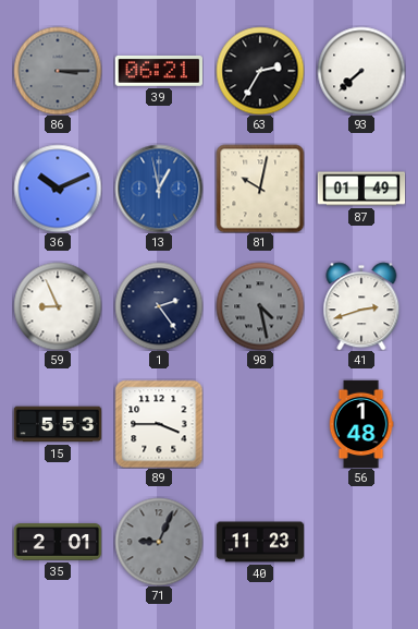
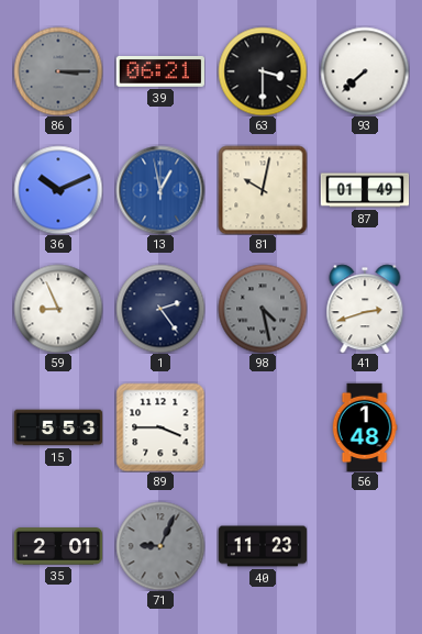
63: 2:35 -> 3:30 (263, 71)
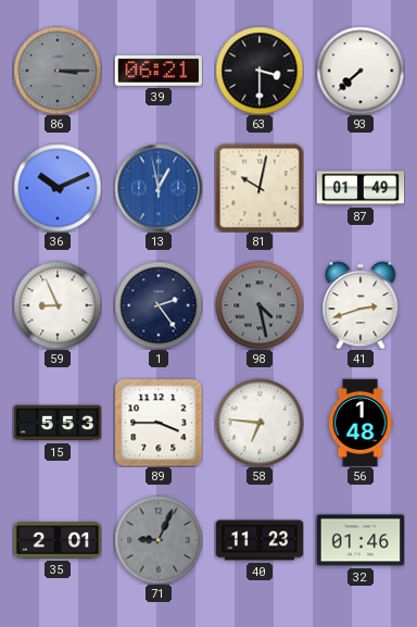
58: none -> 6:46 (260, 423)
32: none -> 01:46 (361, 540)
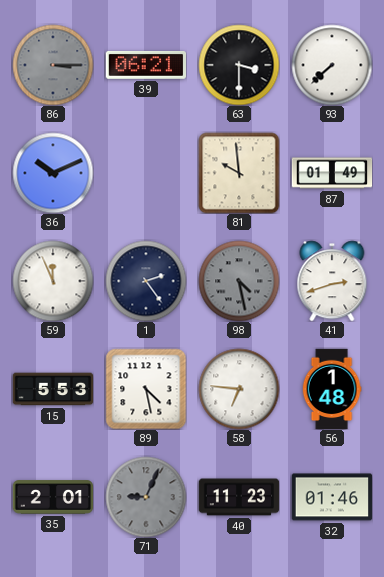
13: 12:58 -> none (159, 188)
81: 10:02 -> 9:59 (239, 173)
59: 8:56 -> 11:56 (53, 281)
89: 3:45 -> 4:28 (146, 389)
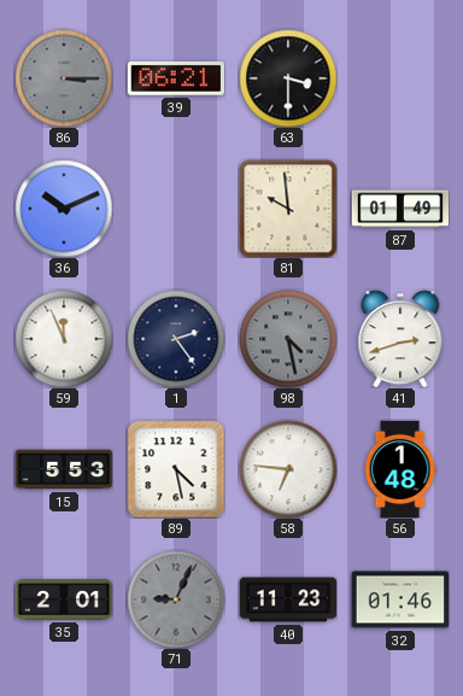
93: 7:38 -> none (332, 65)
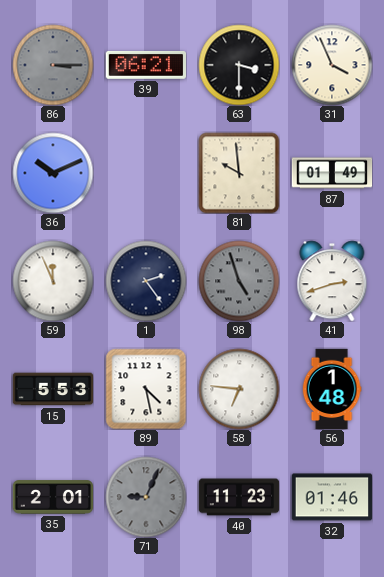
31: none -> 3:56 (332, 65)
98: 4:28 -> 4:57 (239, 281)
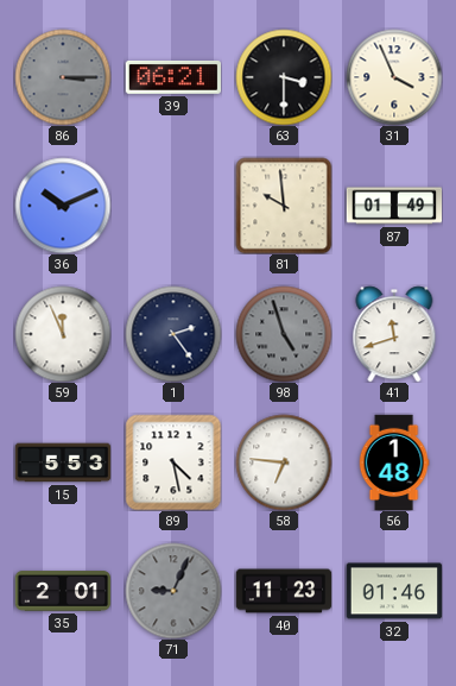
41: 2:42 -> 11:42 (394, 334)
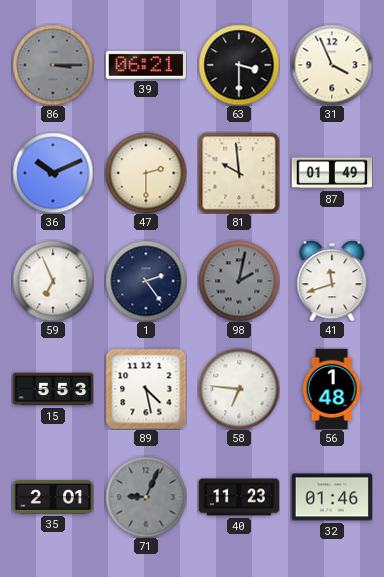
47: none -> 2:30 (146, 173)
59: 11:56 -> 6:56 (53, 281)
98: 4:57 -> 2:02 (239, 281)
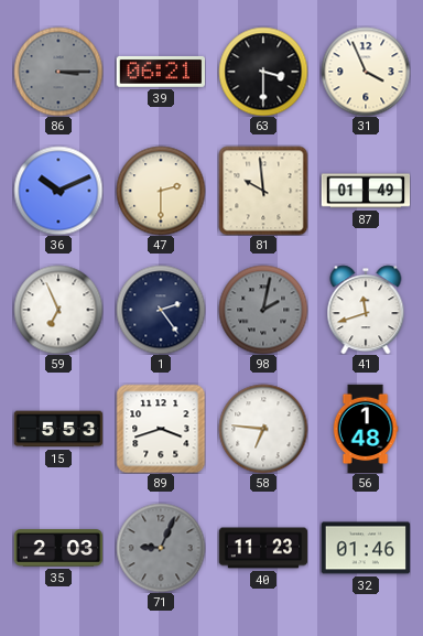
89: 4:28 -> 3:42 (161, 429)
35: 2:01 -> 2:03 (58, 548)
